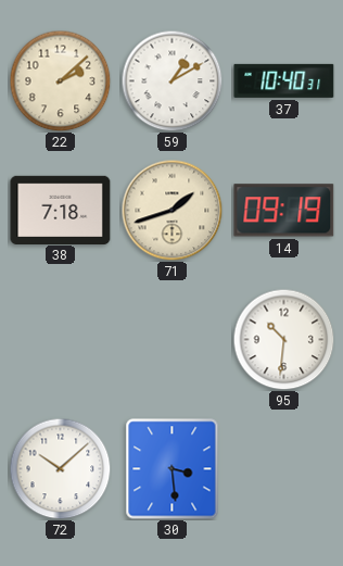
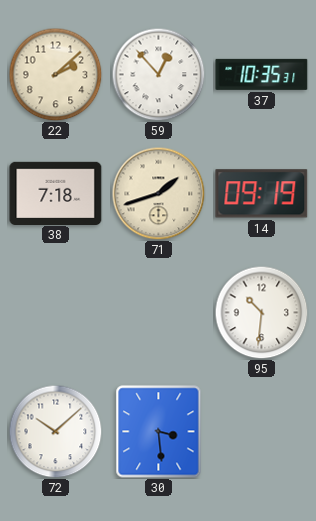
59: 1:10 -> 12:53 (158, 74)
37: 10:40 -> 10:35 (262, 74)
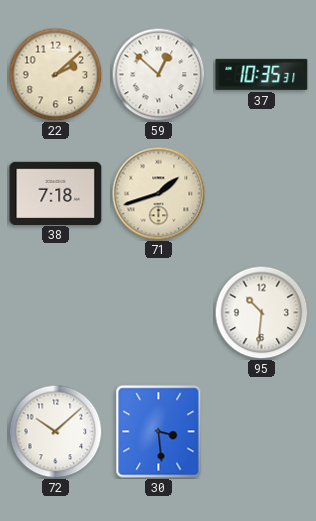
59: 12:53 -> 12:52 (158, 74)
14: 09:19 -> none (262, 194)
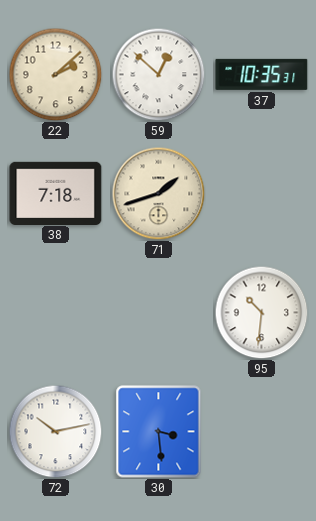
72: 10:08 -> 10:13 (55, 431)
